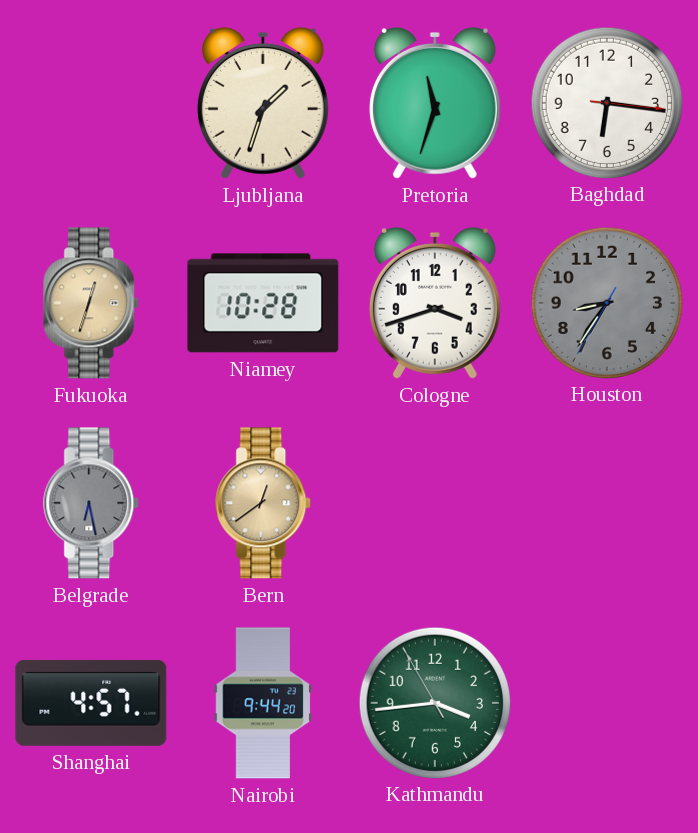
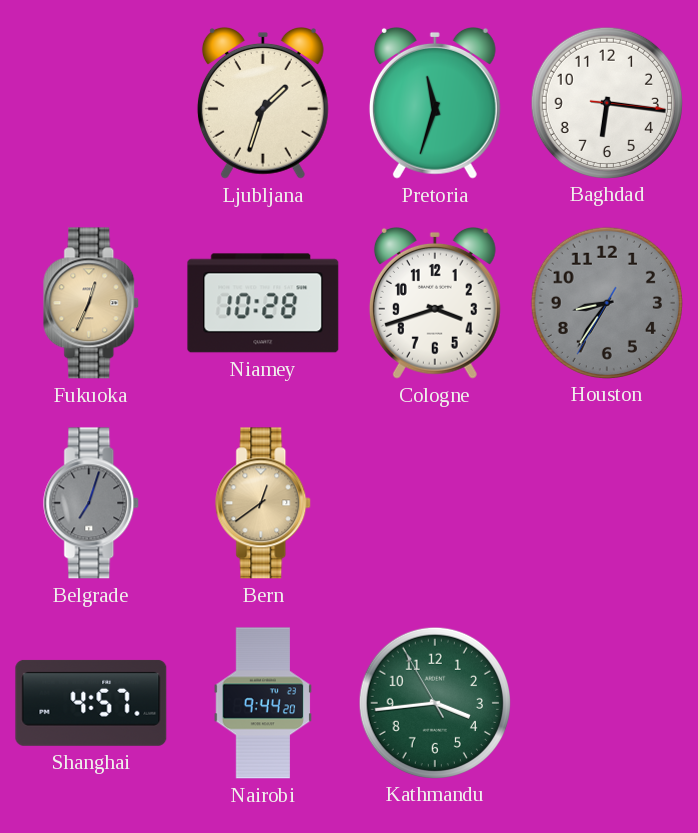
Fukuoka: 12:33 -> 12:34 (92, 303)
Belgrade: 6:28 -> 7:03 (92, 503)
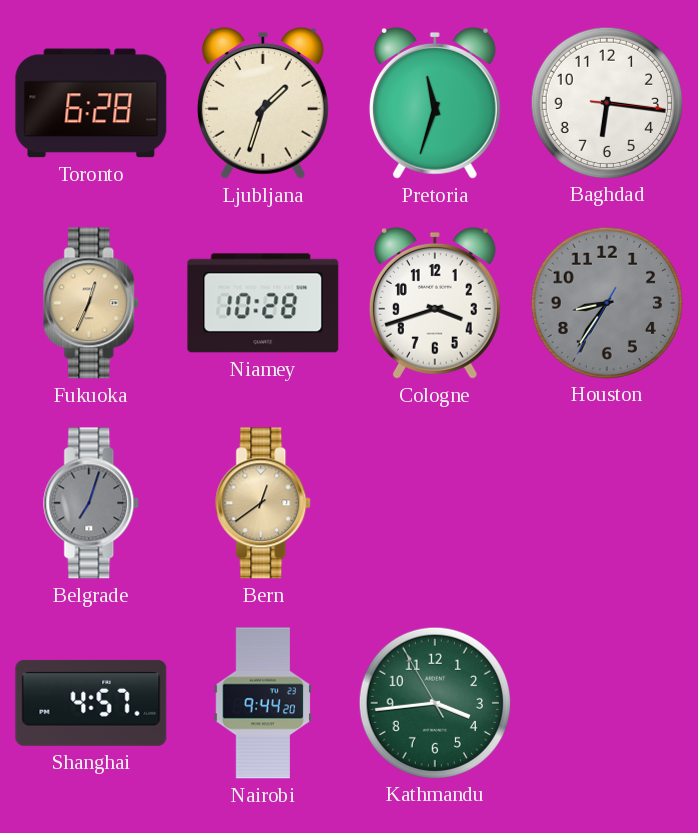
Toronto: none -> 6:28 (91, 103)
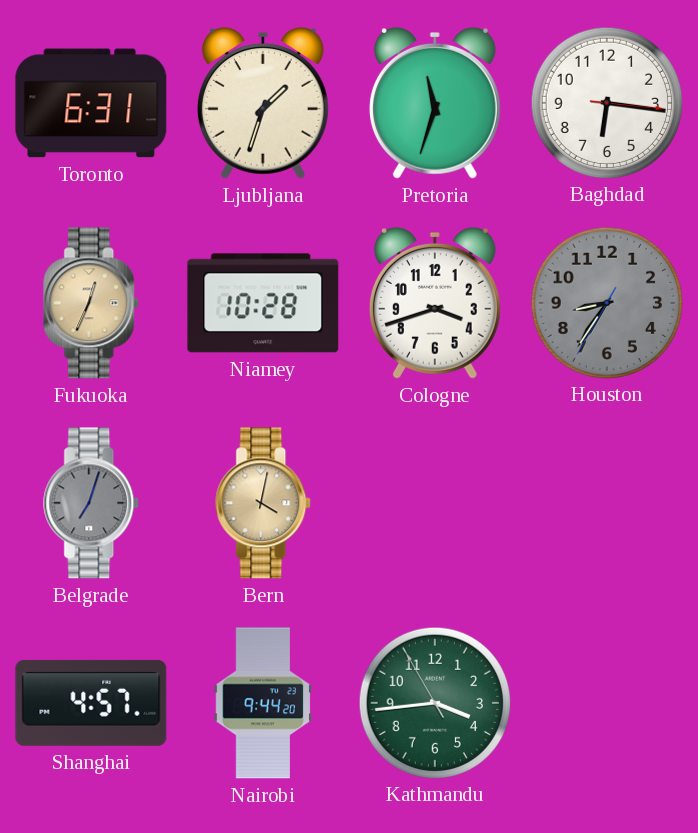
Toronto: 6:28 -> 6:31 (91, 103)
Bern: 12:39 -> 4:02 (264, 503)
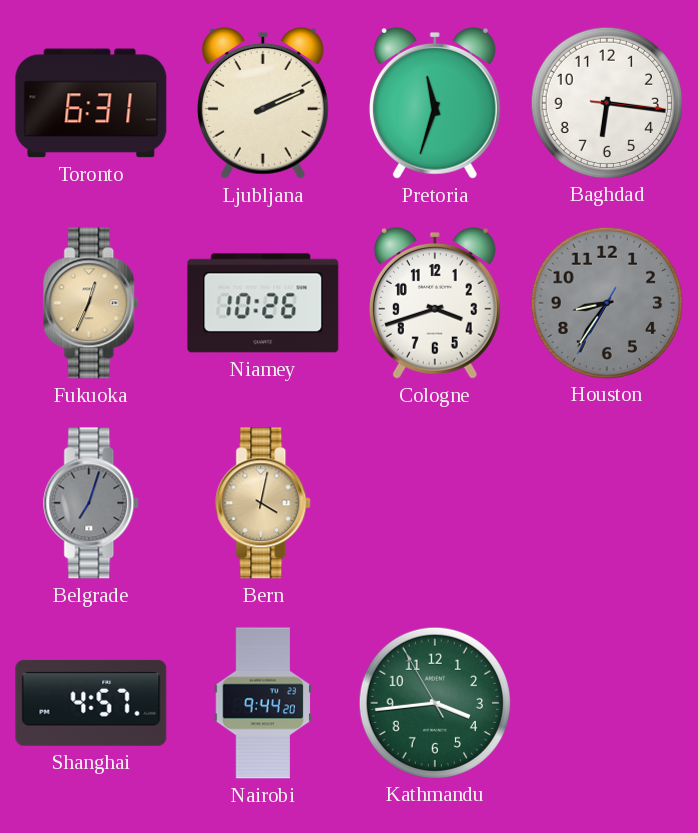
Ljubljana: 1:33 -> 2:11 (263, 103)
Niamey: 10:28 -> 10:26 (263, 303)
